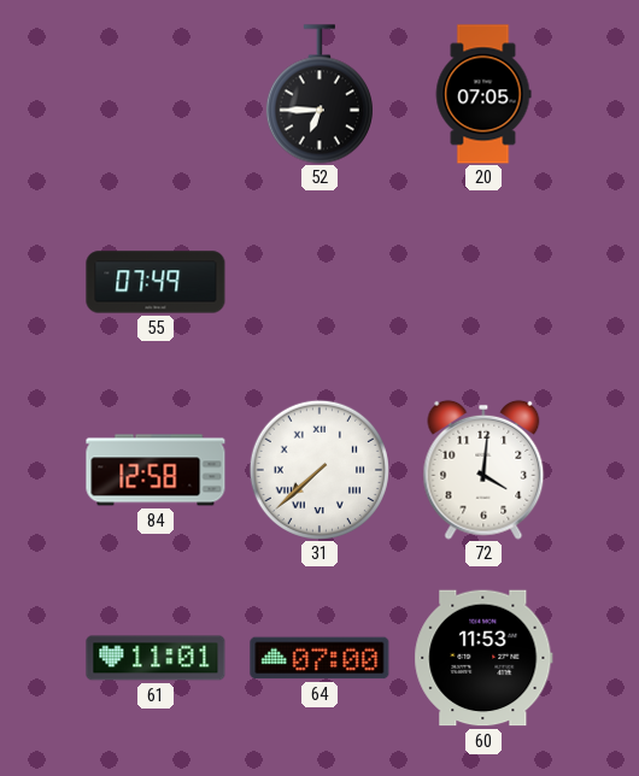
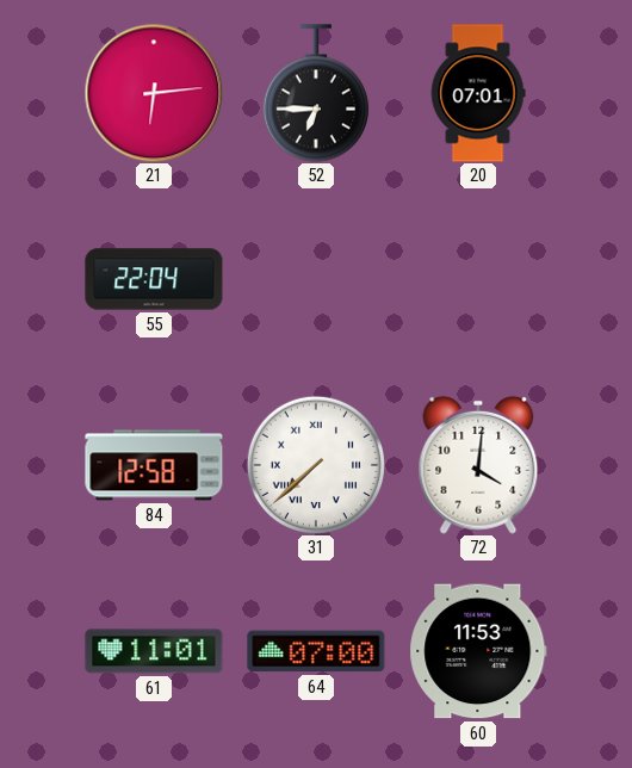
21: none -> 6:14 (154, 93)
20: 07:05 -> 07:01 (478, 93)
55: 07:49 -> 22:04 (154, 279)
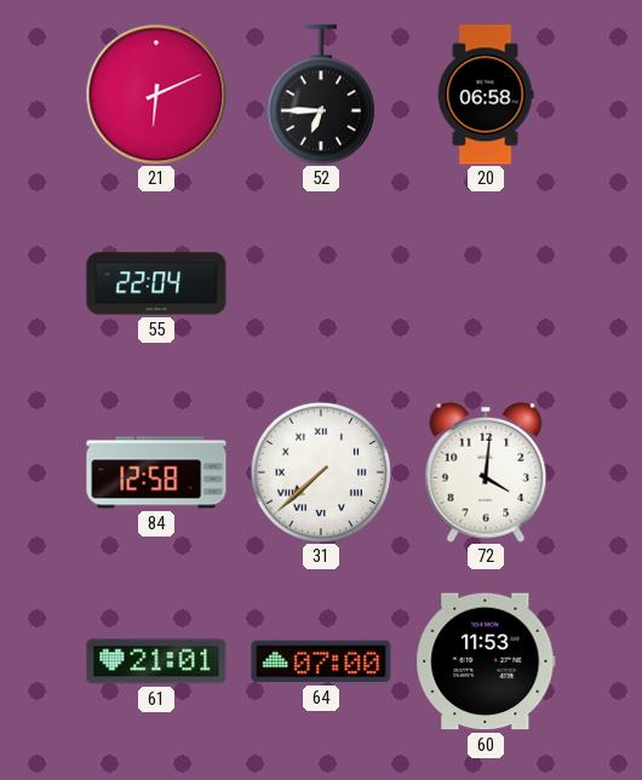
21: 6:14 -> 6:11 (156, 94)
20: 07:01 -> 06:58 (486, 94)
61: 11:01 -> 21:01 (156, 661)
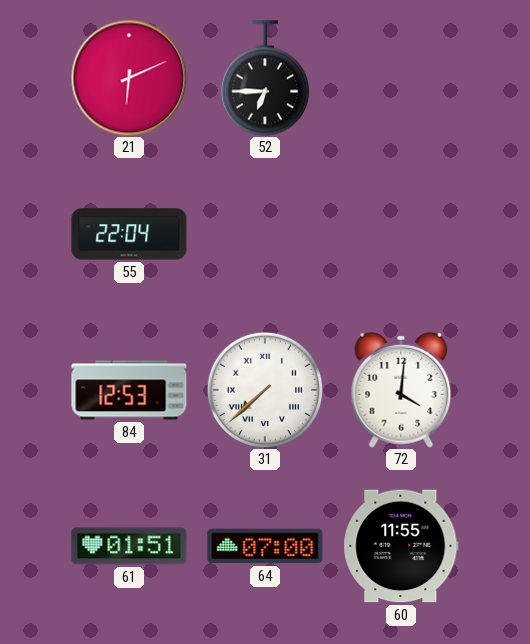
20: 06:58 -> none (486, 94)
84: 12:58 -> 12:53 (129, 390)
61: 21:01 -> 01:51 (129, 546)
60: 11:53 -> 11:55 (401, 546)
